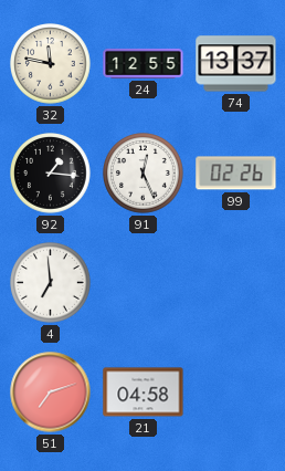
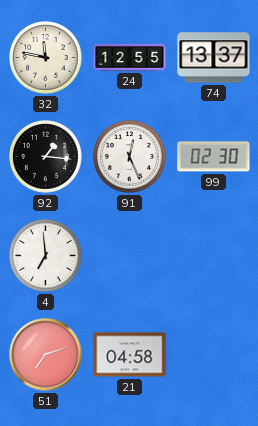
99: 02:26 -> 02:30 (214, 157)
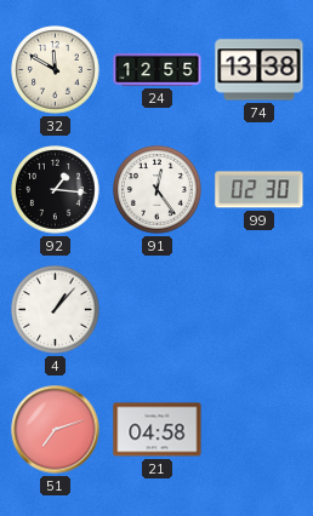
32: 11:47 -> 11:50 (56, 70)
74: 13:37 -> 13:38 (260, 70)
91: 12:26 -> 12:24 (158, 190)
4: 6:59 -> 1:07 (56, 310)
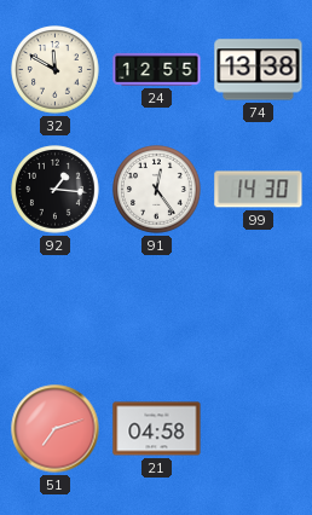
99: 02:30 -> 14:30 (259, 190)
4: 1:07 -> none (56, 310)
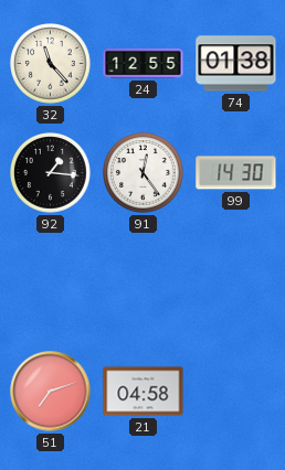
32: 11:50 -> 11:23 (51, 64)
74: 13:38 -> 01:38 (236, 64)
